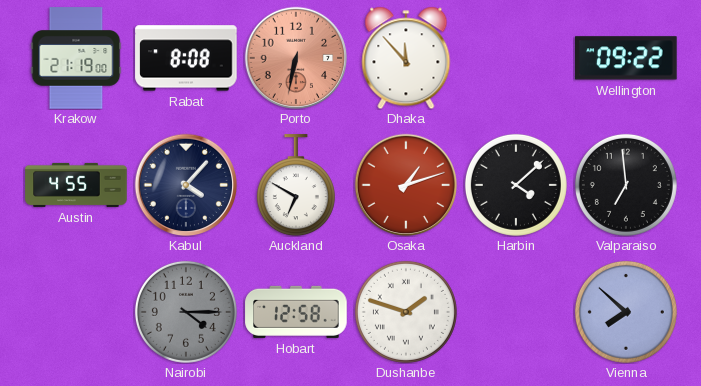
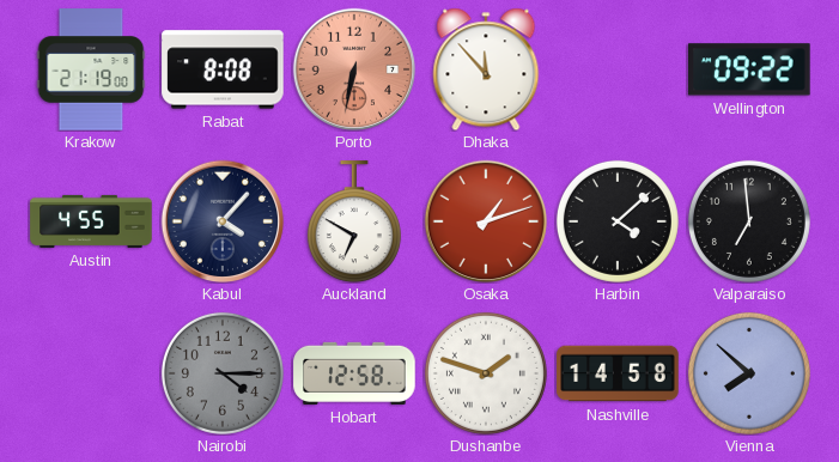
Nashville: none -> 14:58 (618, 373)
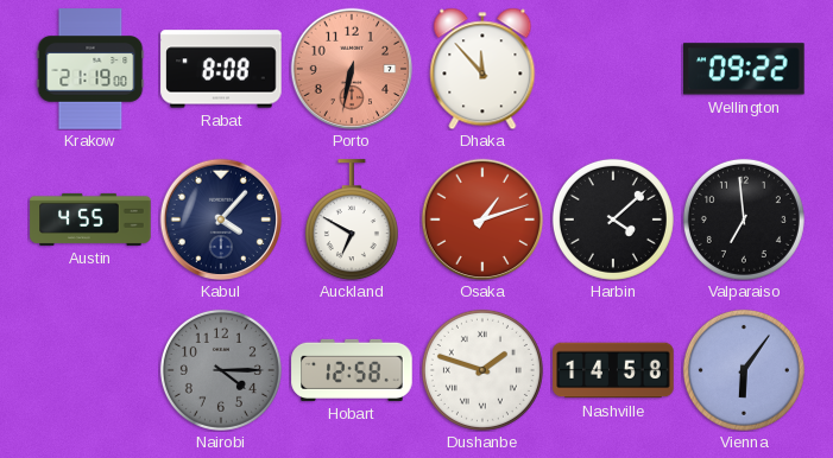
Vienna: 7:52 -> 6:06 (744, 370)
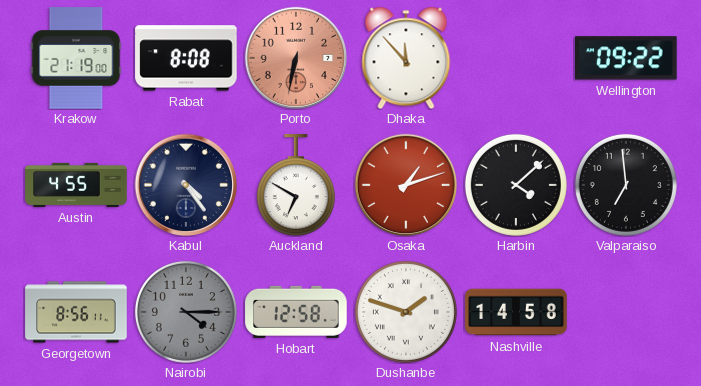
Kabul: 4:07 -> 4:24 (186, 185)
Georgetown: none -> 8:56 (76, 312)
Vienna: 6:06 -> none (744, 370)
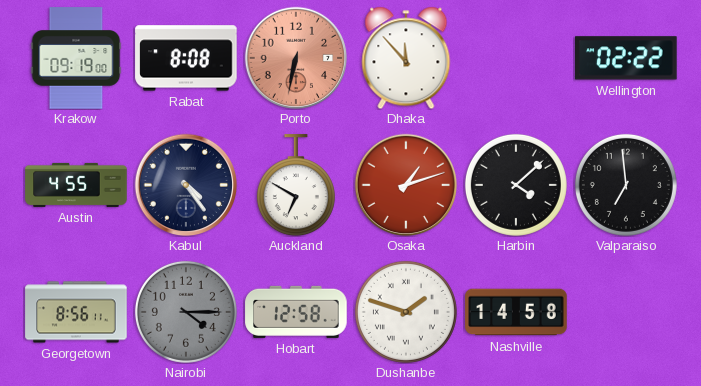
Krakow: 21:19 -> 09:19 (76, 58)
Wellington: 09:22 -> 02:22 (626, 58)
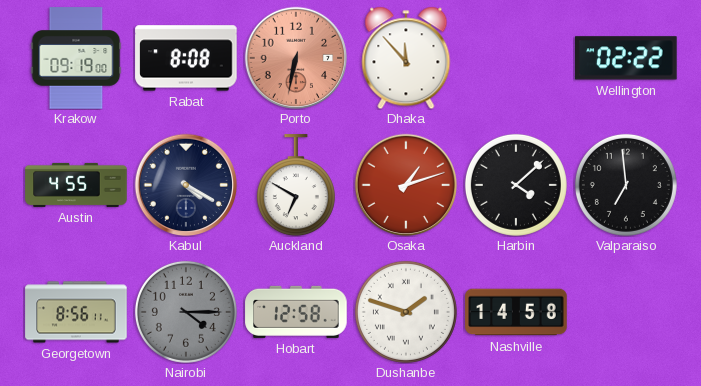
Kabul: 4:24 -> 4:20 (186, 185)
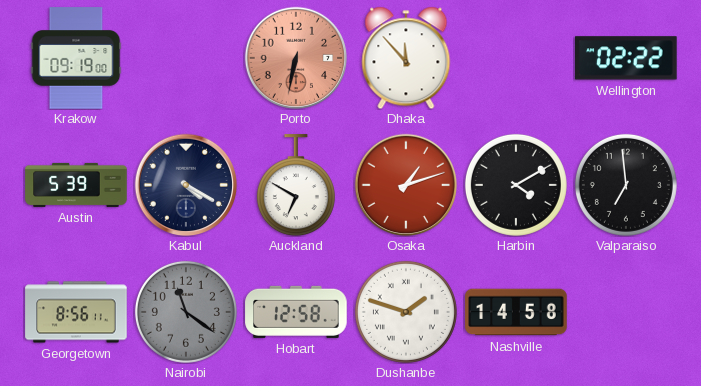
Rabat: 8:08 -> none (186, 58)
Austin: 4:55 -> 5:39 (76, 185)
Harbin: 4:08 -> 4:10 (516, 185)
Nairobi: 4:15 -> 11:21 (186, 312)
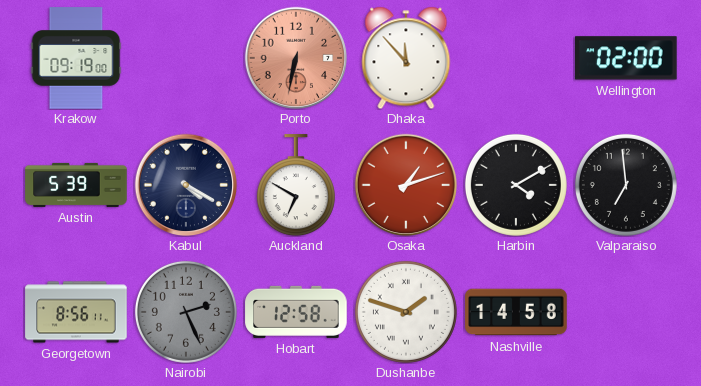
Wellington: 02:22 -> 02:00 (626, 58)
Nairobi: 11:21 -> 2:26 (186, 312)
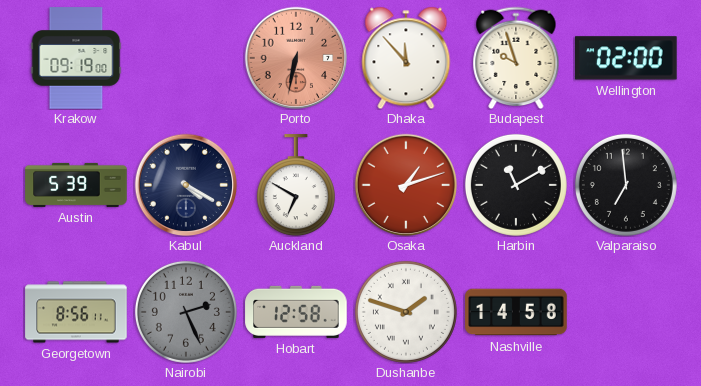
Budapest: none -> 9:57 (516, 58)
Harbin: 4:10 -> 11:10 (516, 185)
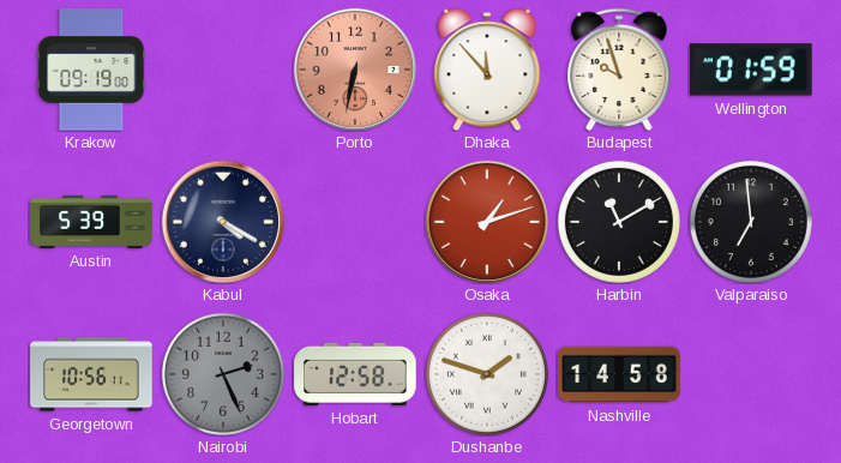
Wellington: 02:00 -> 01:59 (751, 70)
Auckland: 6:50 -> none (296, 185)
Georgetown: 8:56 -> 10:56 (91, 374)
